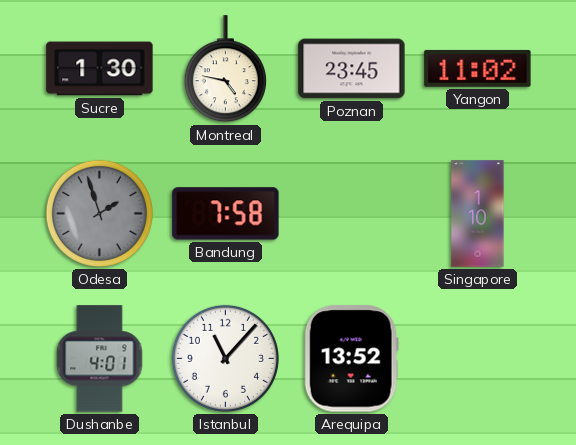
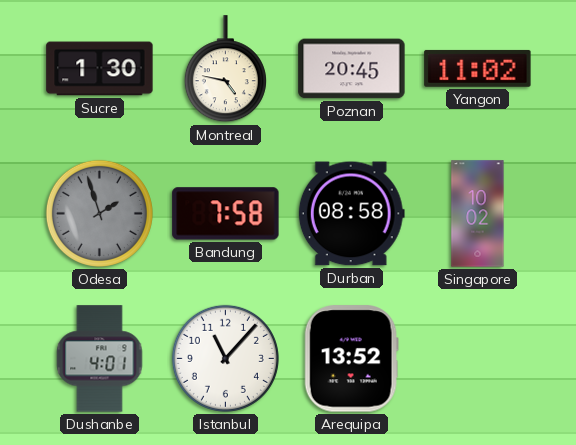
Poznan: 23:45 -> 20:45 (352, 69)
Durban: none -> 08:58 (351, 214)
Singapore: 1:10 -> 10:02 (478, 214)
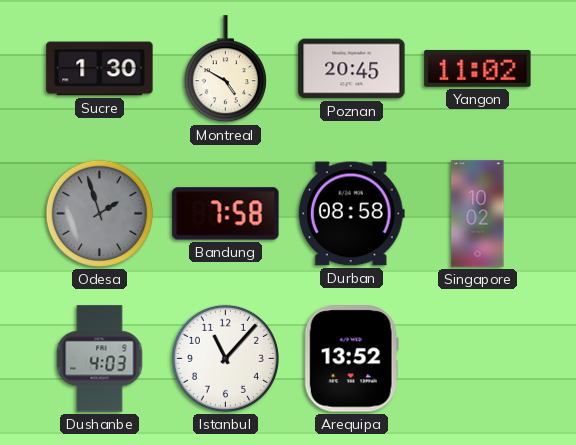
Montreal: 4:47 -> 4:50 (225, 69)
Dushanbe: 4:01 -> 4:03 (100, 359)
